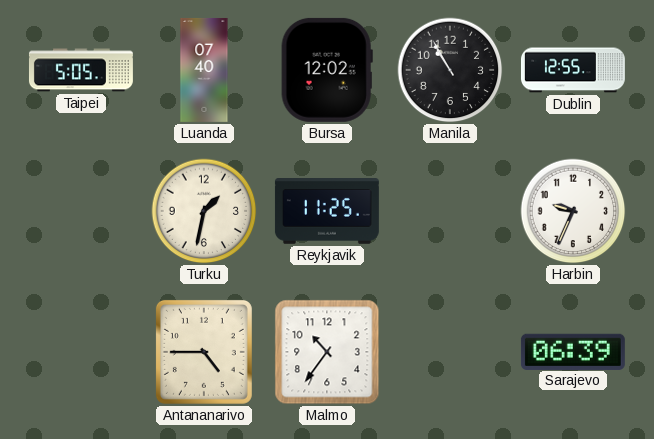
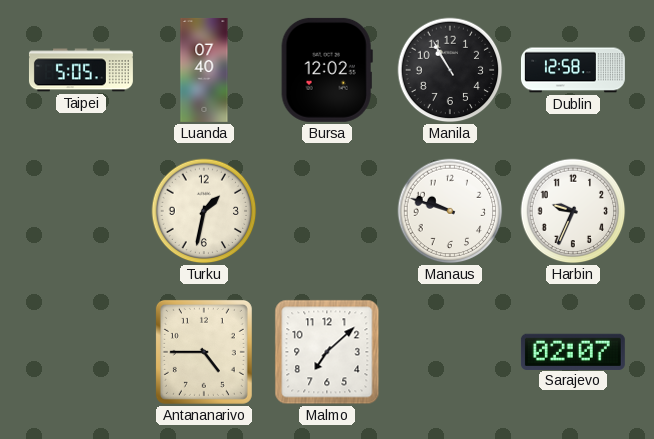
Dublin: 12:55 -> 12:58 (573, 70)
Reykjavik: 11:25 -> none (327, 212)
Manaus: none -> 9:48 (450, 211)
Malmo: 10:36 -> 7:08 (327, 352)
Sarajevo: 06:39 -> 02:07 (573, 351)
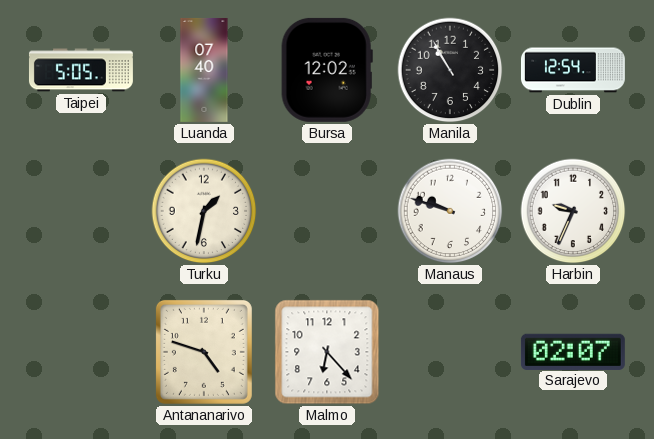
Dublin: 12:58 -> 12:54 (573, 70)
Antananarivo: 4:45 -> 4:48 (204, 352)
Malmo: 7:08 -> 6:23 (327, 352)
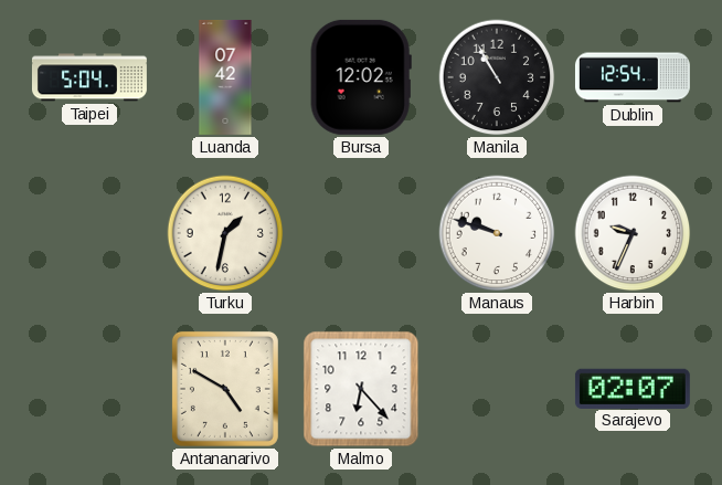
Taipei: 5:05 -> 5:04 (89, 77)
Luanda: 07:40 -> 07:42 (225, 77)
Antananarivo: 4:48 -> 4:50 (225, 389)
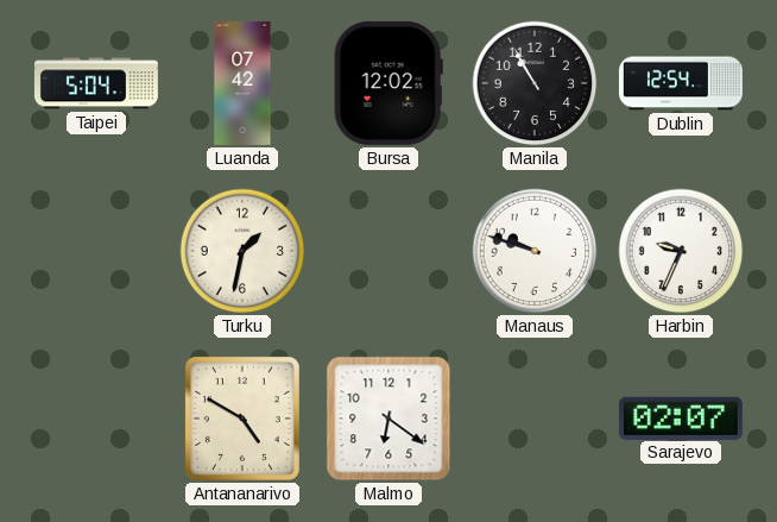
Malmo: 6:23 -> 6:21 (389, 419)
